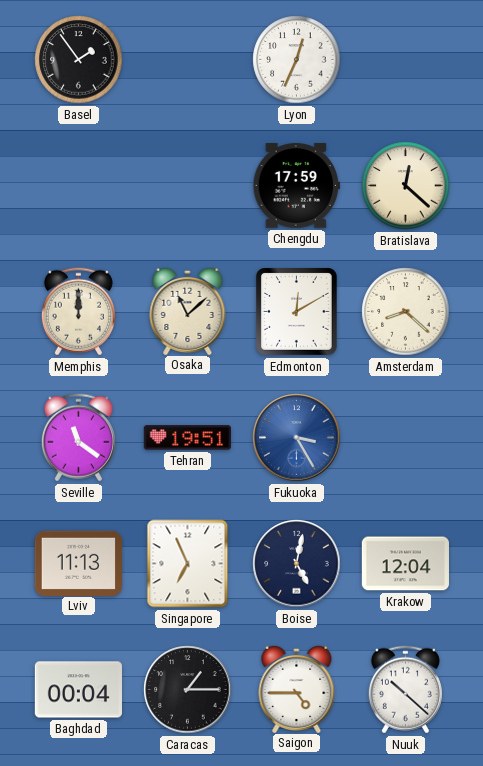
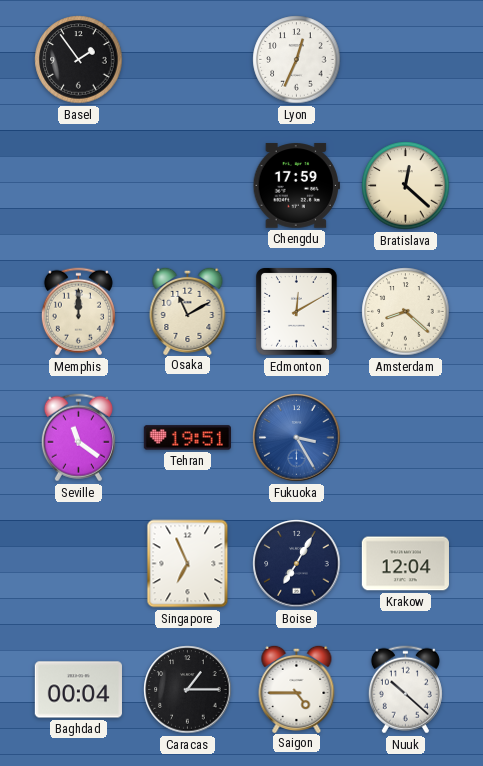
Osaka: 11:08 -> 11:10 (188, 310)
Lviv: 11:13 -> none (78, 563)
Boise: 5:02 -> 7:05 (297, 564)
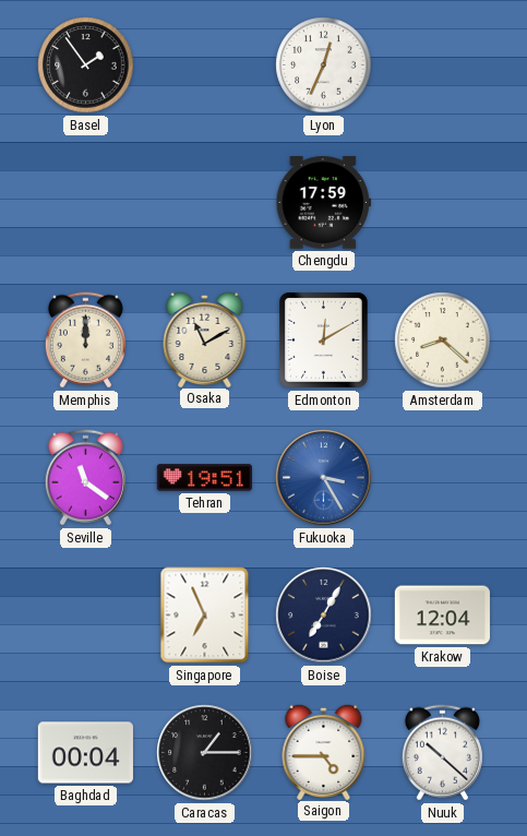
Bratislava: 12:22 -> none (406, 186)
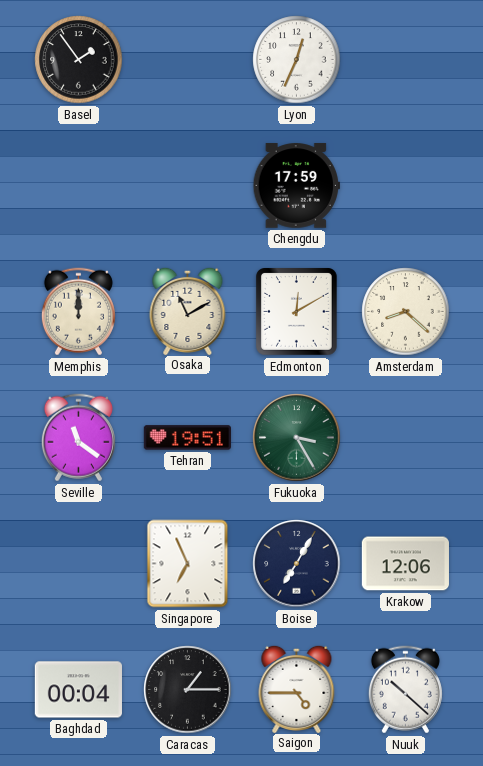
Fukuoka dial: blue -> green (297, 438)
Krakow: 12:04 -> 12:06 (405, 564)
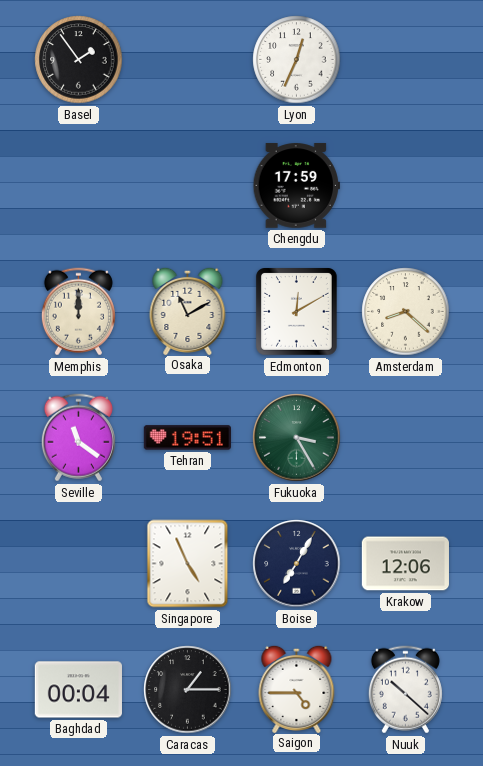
Singapore: 6:56 -> 4:56 (188, 564)
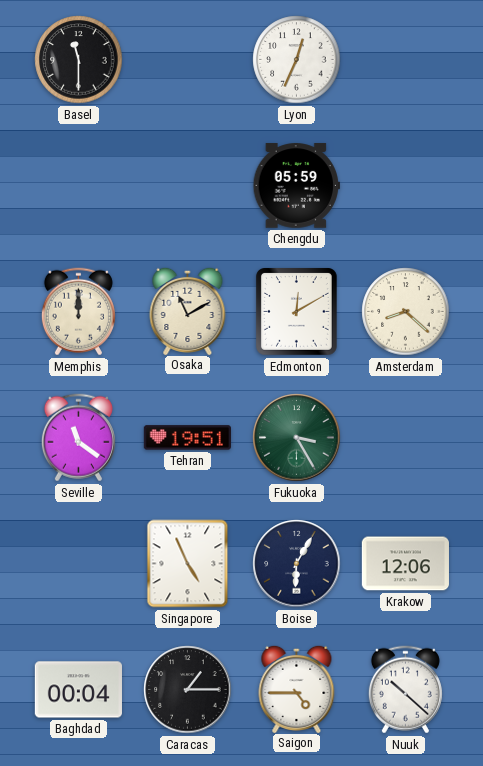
Basel: 1:54 -> 11:30 (79, 60)
Chengdu: 17:59 -> 05:59 (296, 186)
Boise: 7:05 -> 6:05 (297, 564)
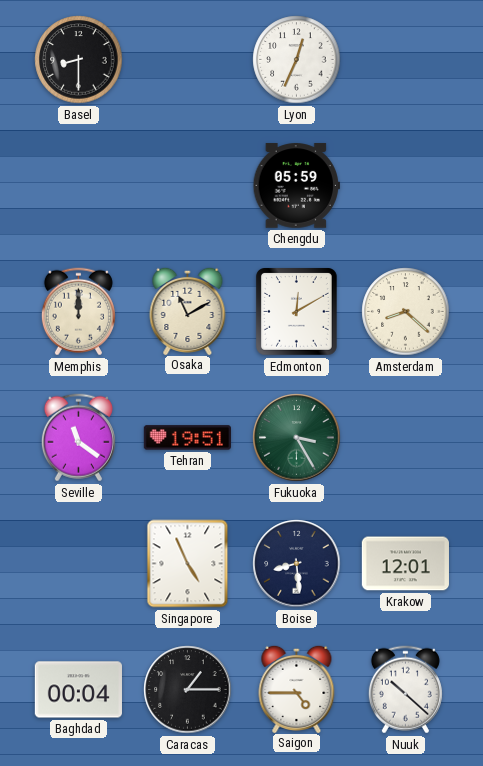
Basel: 11:30 -> 8:30 (79, 60)
Boise: 6:05 -> 8:29 (297, 564)
Krakow: 12:06 -> 12:01 (405, 564)
